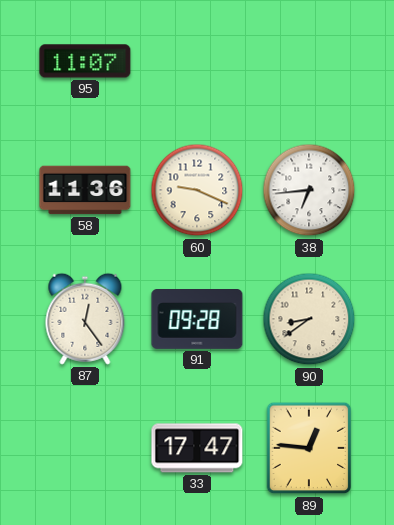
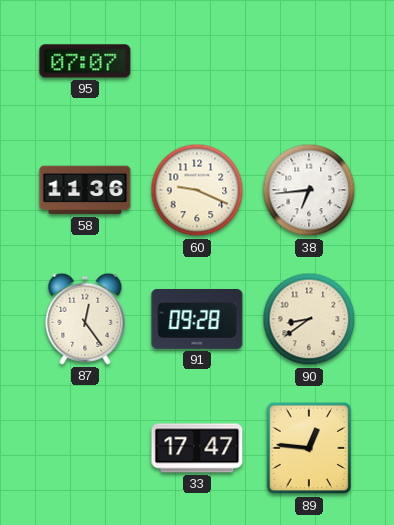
95: 11:07 -> 07:07 (85, 61)
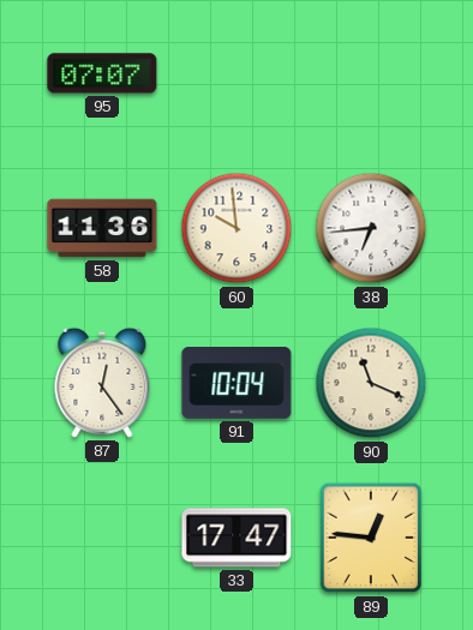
60: 9:19 -> 9:59 (237, 228)
91: 09:28 -> 10:04 (237, 384)
90: 8:39 -> 11:19 (371, 383)
